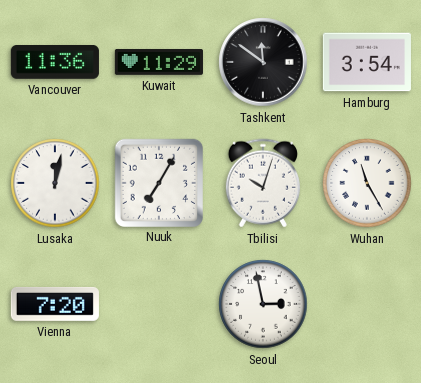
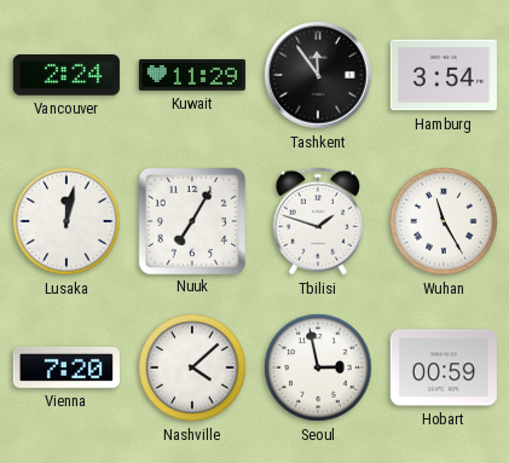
Vancouver: 11:36 -> 2:24 (66, 76)
Tashkent: 11:51 -> 11:54 (318, 75)
Tbilisi: 10:03 -> 1:48 (318, 221)
Nashville: none -> 4:08 (192, 367)
Hobart: none -> 00:59 (444, 367)
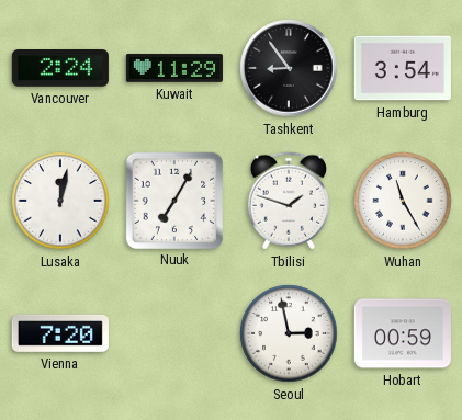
Tashkent: 11:54 -> 8:54 (289, 68)
Nashville: 4:08 -> none (192, 367)
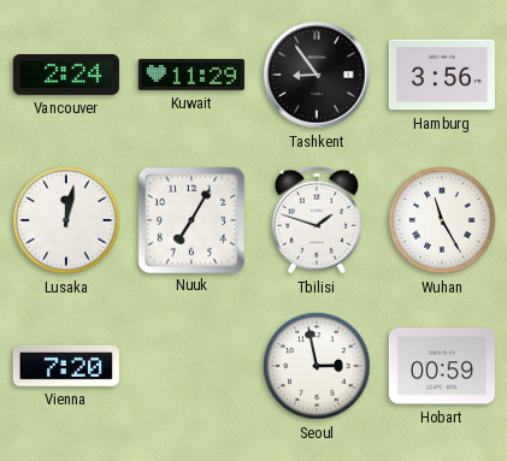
Hamburg: 3:54 -> 3:56 (442, 75)
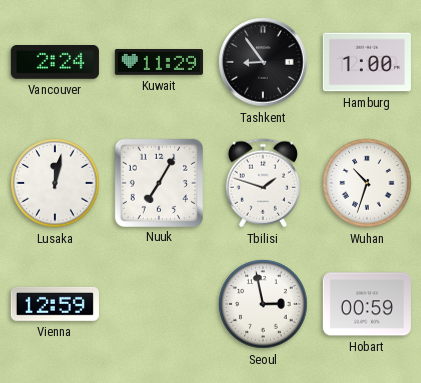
Hamburg: 3:56 -> 1:00 (367, 62)
Wuhan: 11:25 -> 10:33 (367, 183)
Vienna: 7:20 -> 12:59 (55, 304)
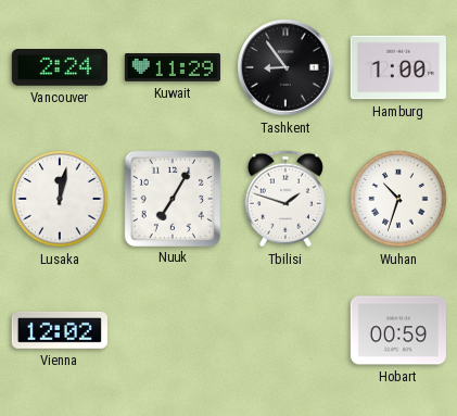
Vienna: 12:59 -> 12:02 (60, 330)
Seoul: 2:58 -> none (263, 304)
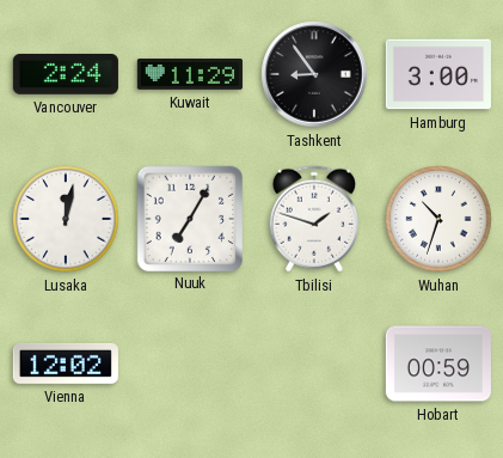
Hamburg: 1:00 -> 3:00 (438, 74)
